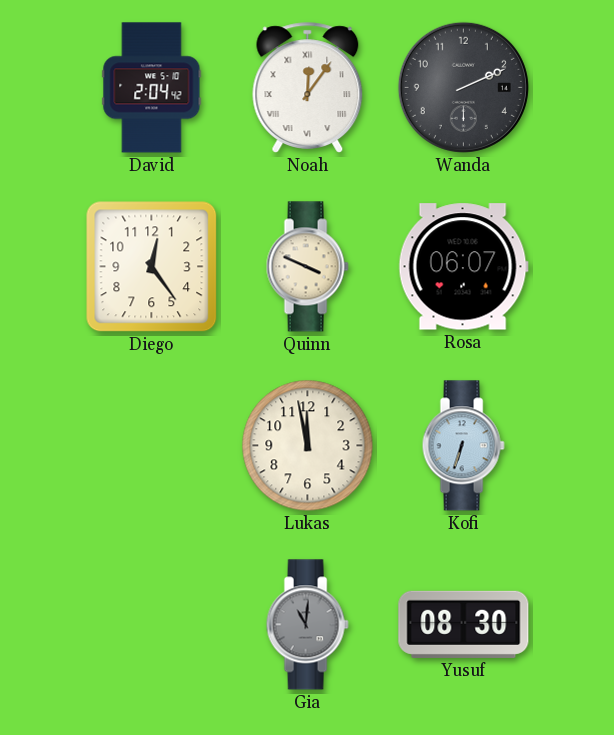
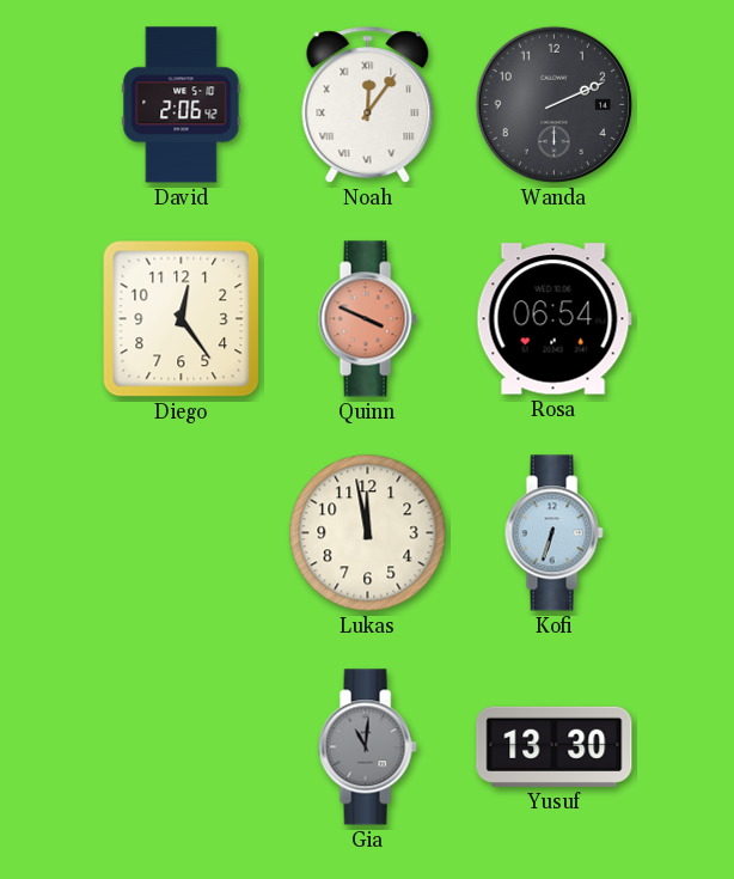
David: 2:04 -> 2:06 (182, 105)
Quinn dial: cream -> salmon (367, 319)
Rosa: 06:07 -> 06:54 (553, 319)
Yusuf: 08:30 -> 13:30 (555, 746)
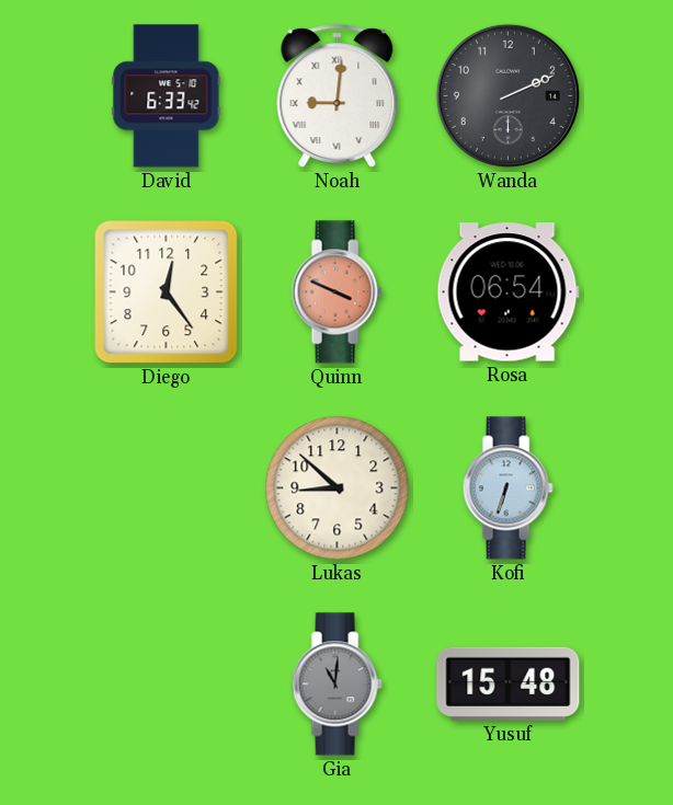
David: 2:06 -> 6:33 (167, 96)
Noah: 12:06 -> 9:01 (338, 96)
Lukas: 11:58 -> 8:52 (338, 488)
Yusuf: 13:30 -> 15:48 (509, 683)
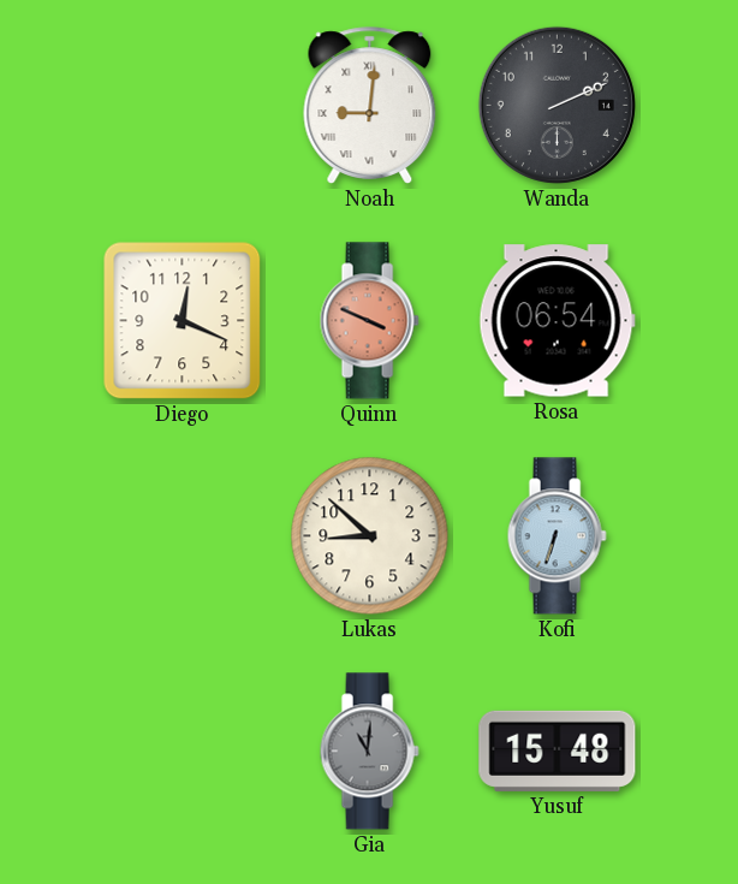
David: 6:33 -> none (167, 96)
Diego: 12:24 -> 12:19 (183, 321)
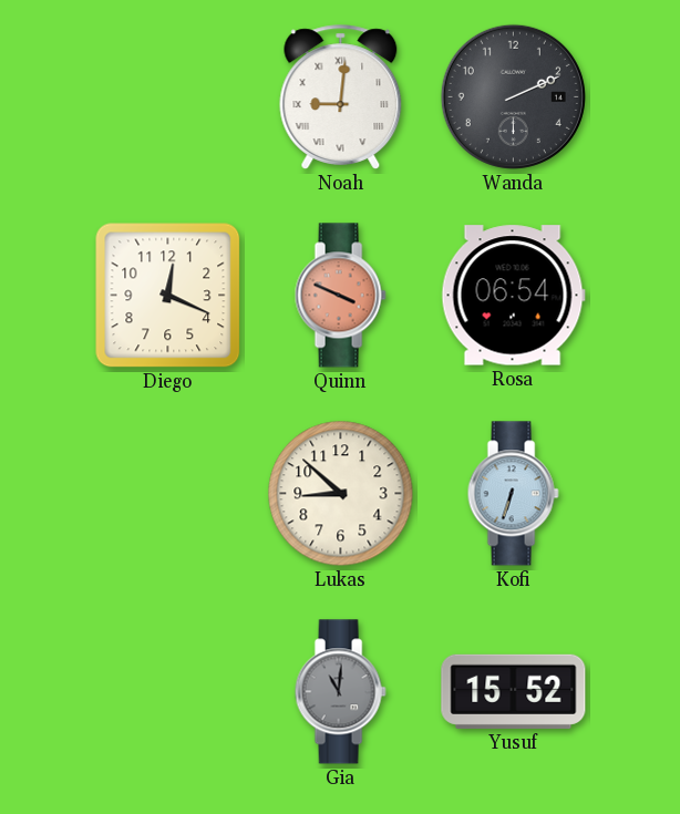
Yusuf: 15:48 -> 15:52 (514, 691)
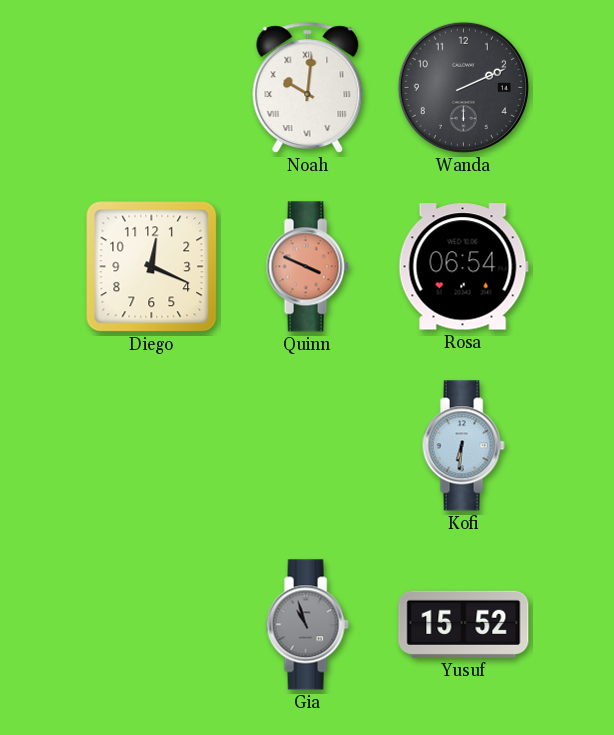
Noah: 9:01 -> 10:01 (308, 88)
Lukas: 8:52 -> none (341, 494)
Kofi: 6:33 -> 6:31 (463, 446)
Gia: 11:01 -> 10:57 (307, 625)
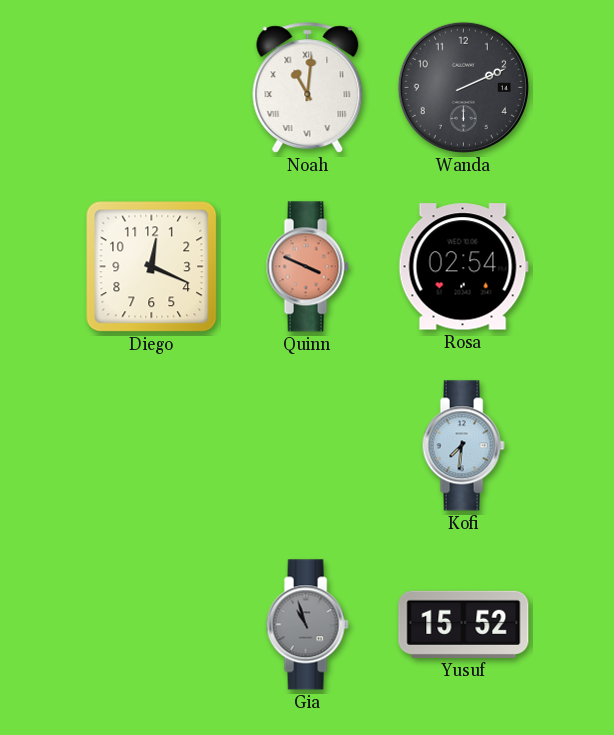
Noah: 10:01 -> 11:01 (308, 88)
Rosa: 06:54 -> 02:54 (463, 267)
Kofi: 6:31 -> 7:31 (463, 446)
